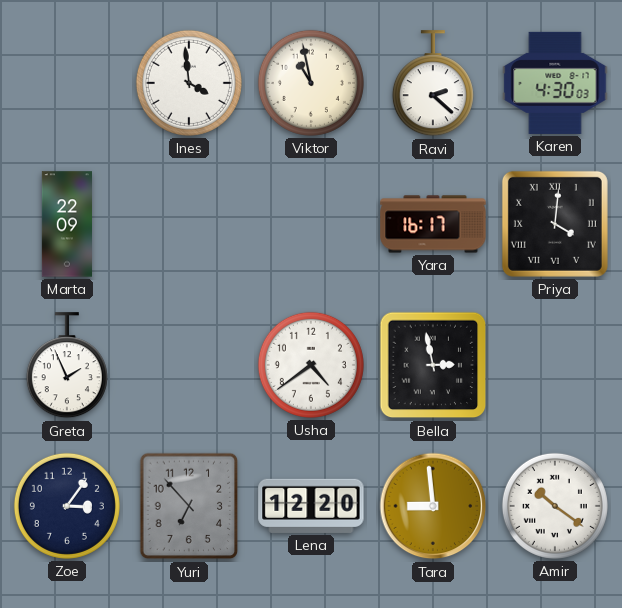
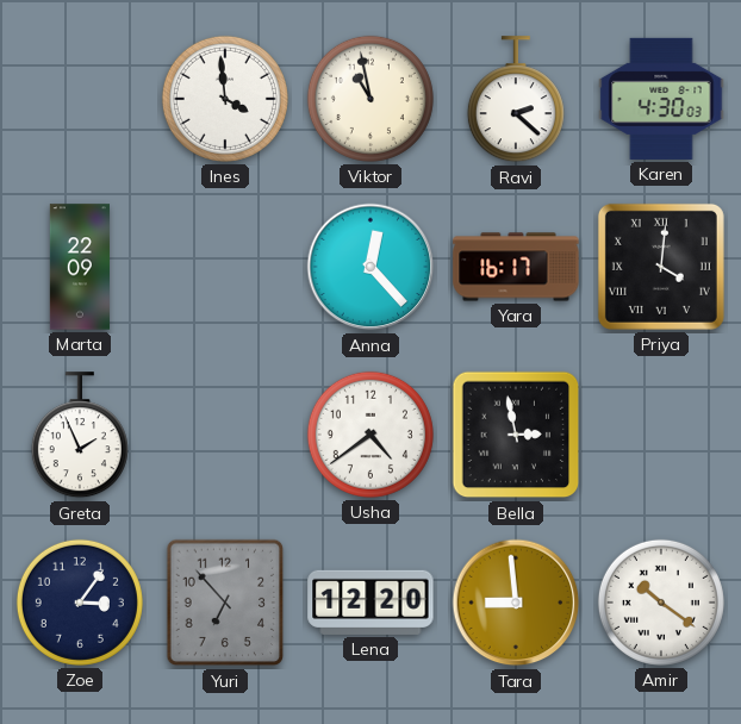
Anna: none -> 12:23 (370, 267)
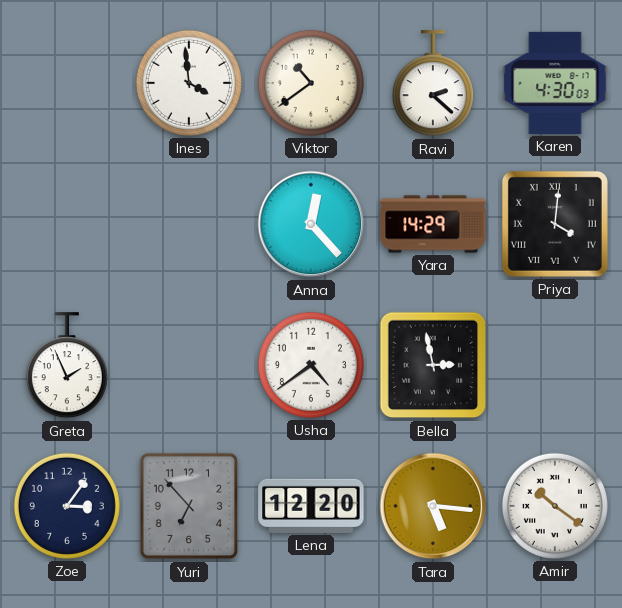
Viktor: 10:58 -> 10:39 (311, 83)
Marta: 22:09 -> none (79, 267)
Yara: 16:17 -> 14:29 (433, 224)
Tara: 8:59 -> 5:16 (433, 506)
